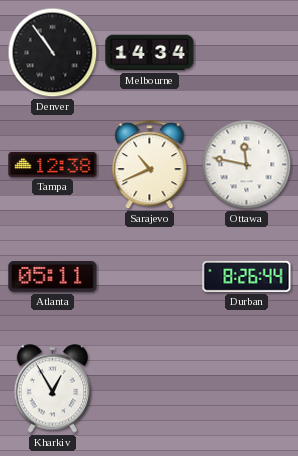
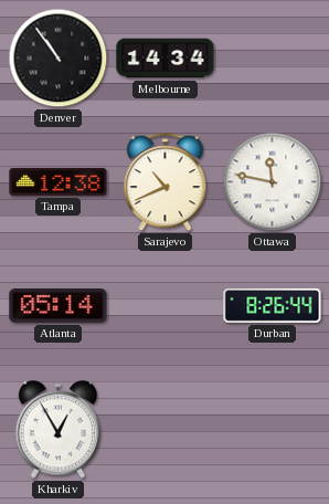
Atlanta: 05:11 -> 05:14 (59, 306)
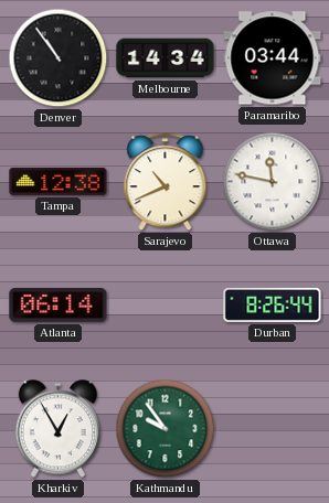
Paramaribo: none -> 03:44 (273, 58)
Atlanta: 05:14 -> 06:14 (59, 306)
Kathmandu: none -> 9:54 (166, 429)
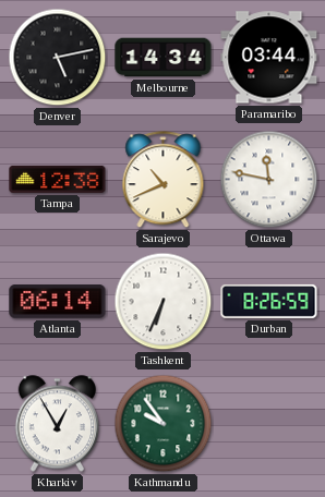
Denver: 10:54 -> 5:13 (58, 58)
Tashkent: none -> 6:34 (164, 302)
Durban: 8:26:44 -> 8:26:59 (269, 301)
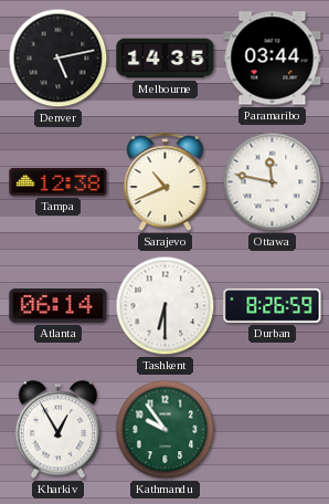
Melbourne: 14:34 -> 14:35 (166, 59)
Tashkent: 6:34 -> 6:30 (166, 306)
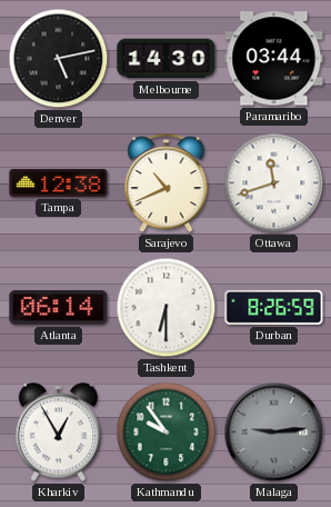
Melbourne: 14:35 -> 14:30 (167, 59)
Ottawa: 11:47 -> 11:42 (274, 183)
Malaga: none -> 9:14 (274, 433)
